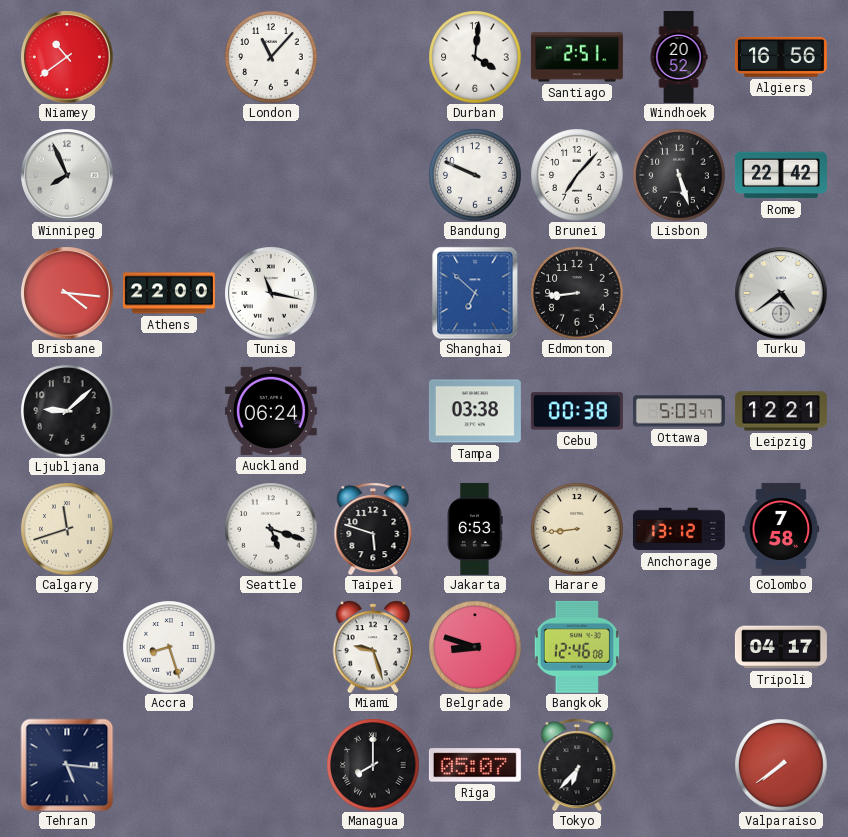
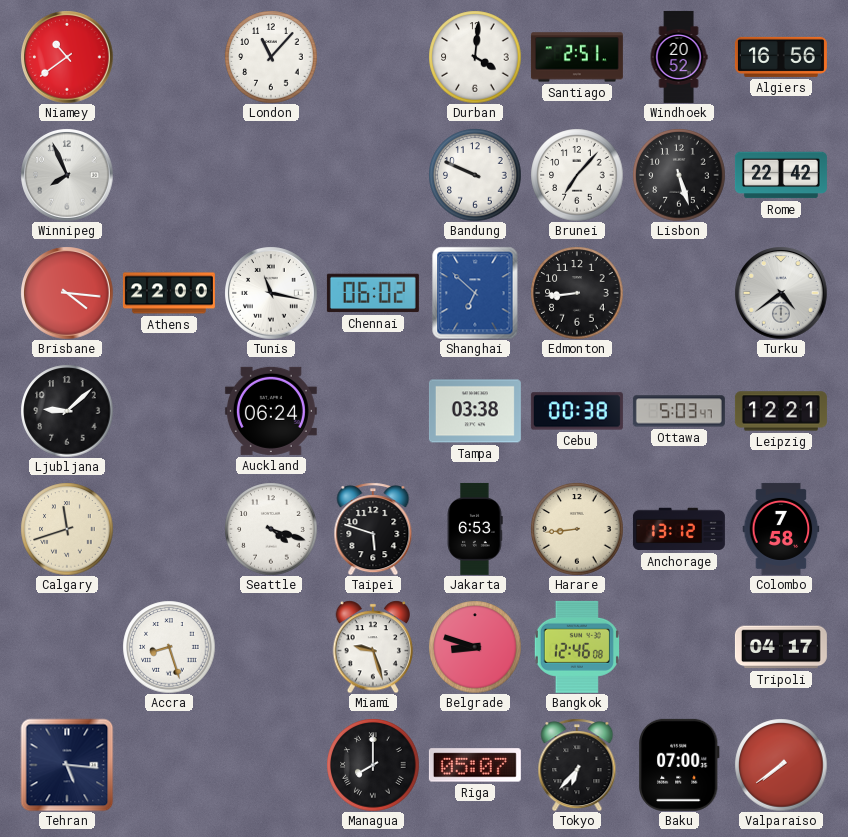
Chennai: none -> 06:02 (373, 293)
Seattle: 5:18 -> 4:18 (271, 529)
Baku: none -> 07:00 (679, 765)
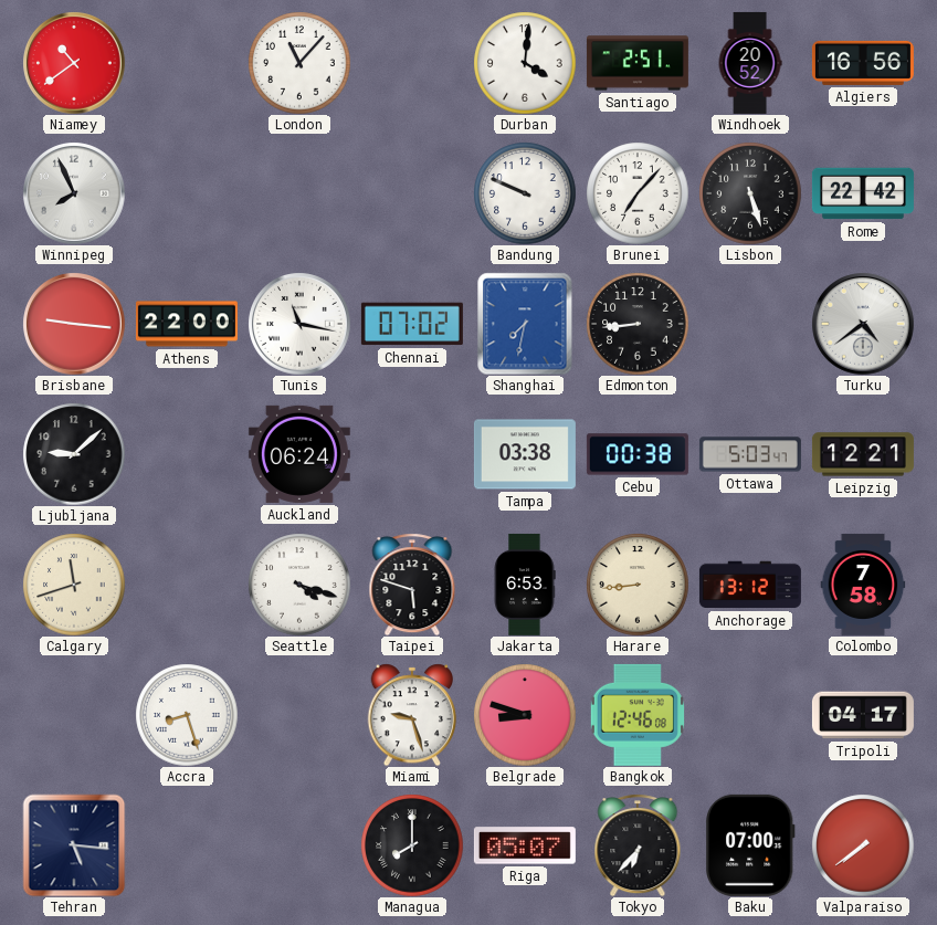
Brisbane: 4:16 -> 9:16 (74, 324)
Chennai: 06:02 -> 07:02 (412, 324)
Shanghai: 6:52 -> 7:32 (525, 324)
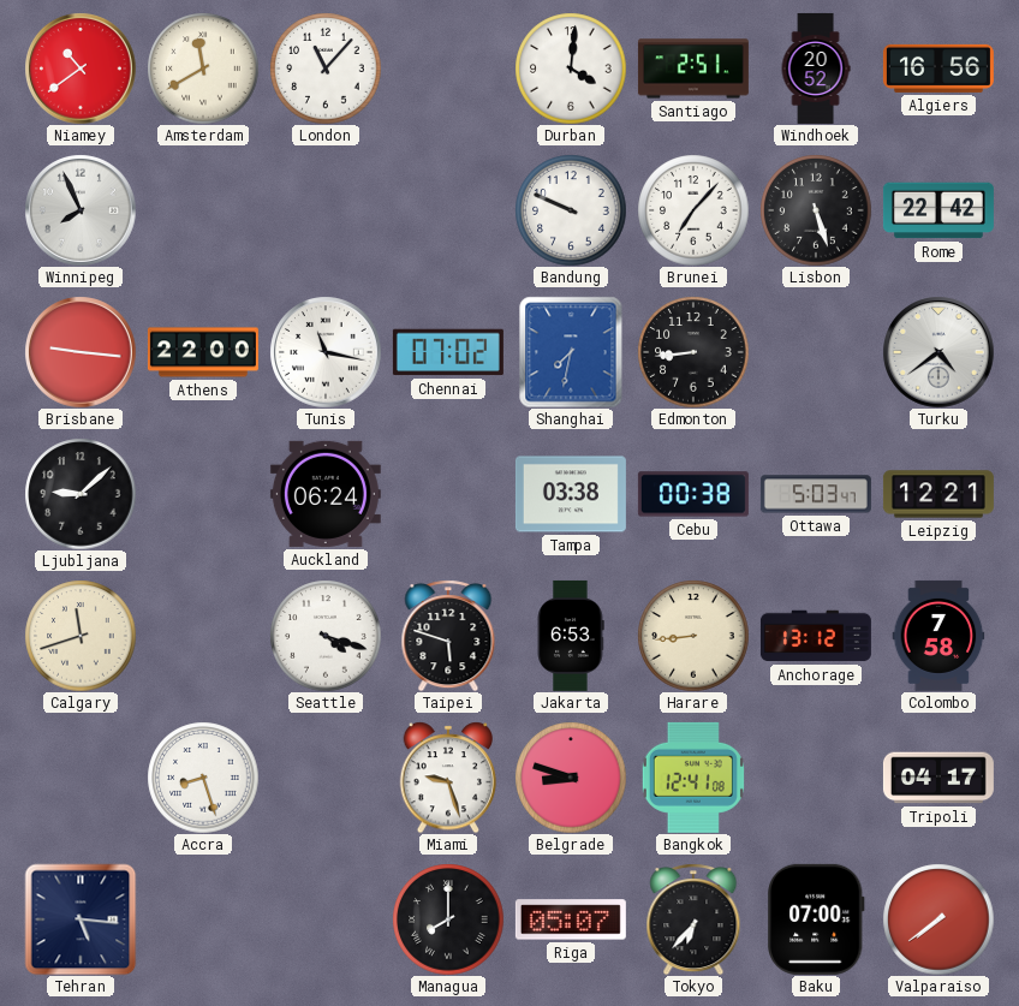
Amsterdam: none -> 11:40 (203, 69)
Bangkok: 12:46 -> 12:41 (693, 778)
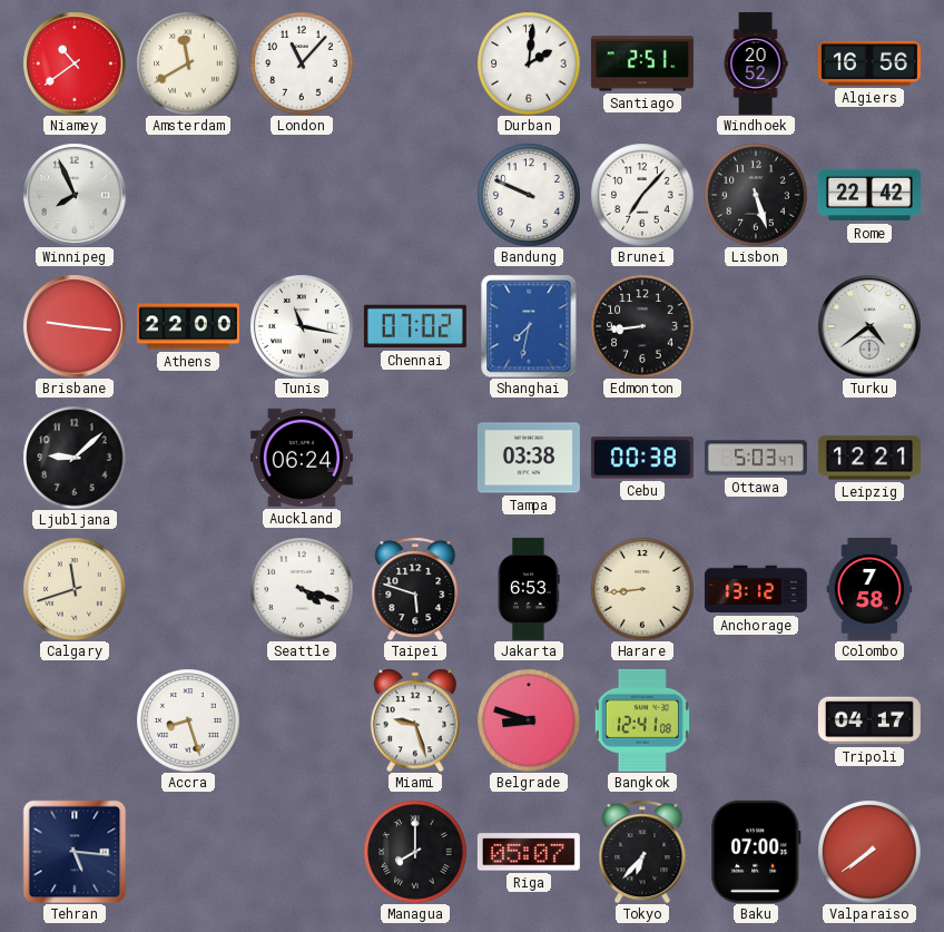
Durban: 4:01 -> 2:01 (529, 63)
